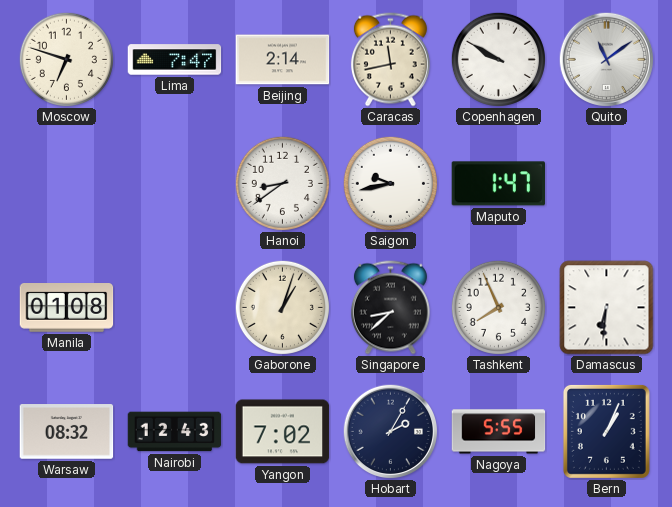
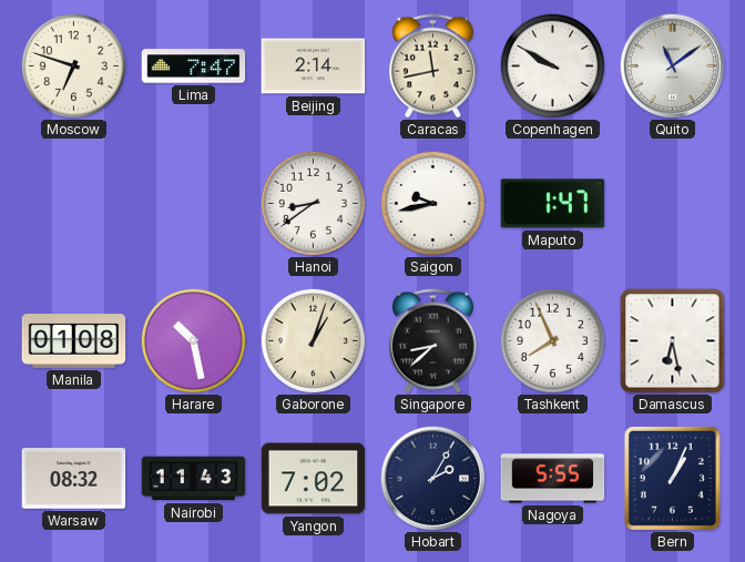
Harare: none -> 10:28 (193, 340)
Damascus: 6:31 -> 6:28 (673, 341)
Nairobi: 12:43 -> 11:43 (194, 479)
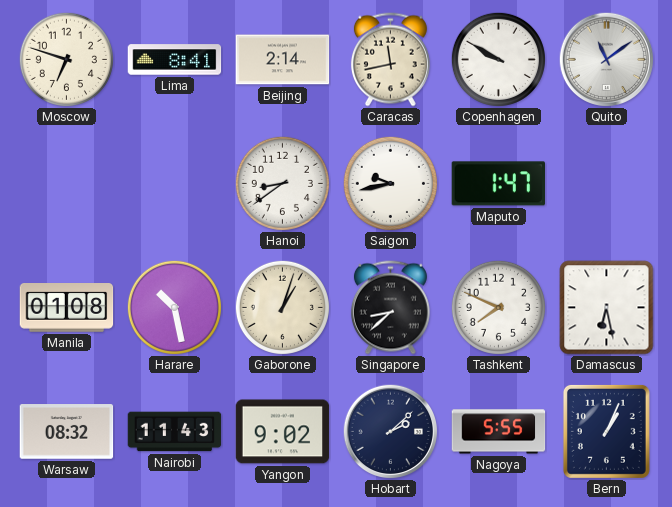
Lima: 7:47 -> 8:41 (175, 60)
Tashkent: 7:56 -> 7:49 (498, 307)
Yangon: 7:02 -> 9:02 (283, 432)
Hobart: 2:05 -> 2:08 (390, 431)
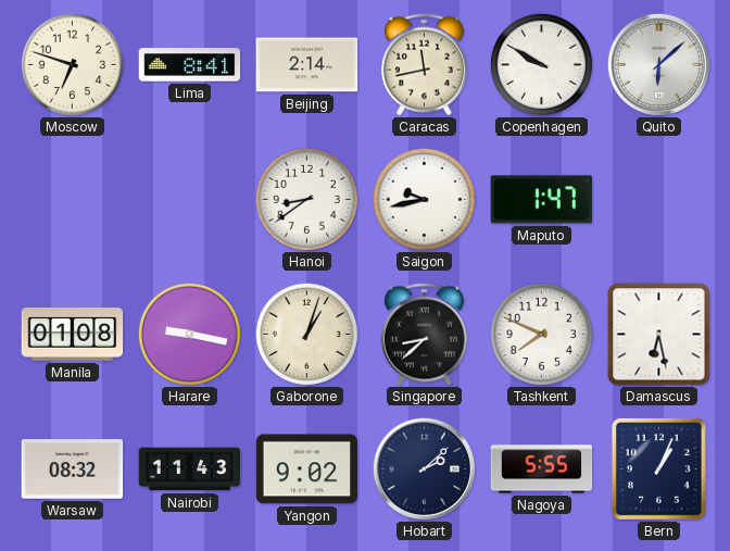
Quito: 11:09 -> 6:08 (658, 64)
Harare: 10:28 -> 9:17 (189, 334)
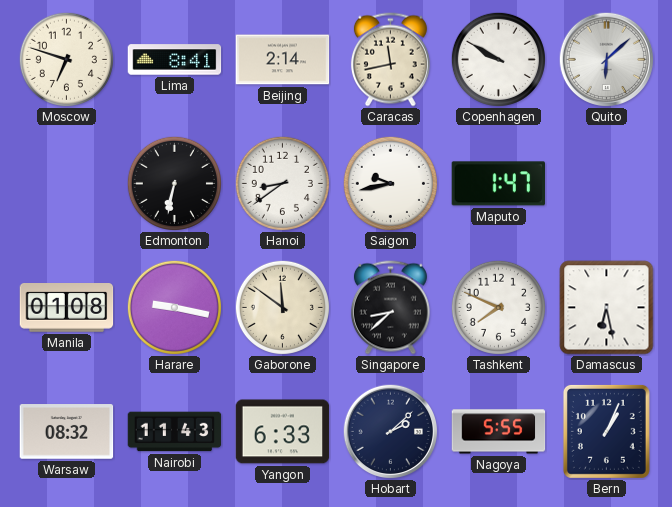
Edmonton: none -> 6:32 (174, 183)
Gaborone: 1:03 -> 11:51 (282, 307)
Yangon: 9:02 -> 6:33 (283, 432)
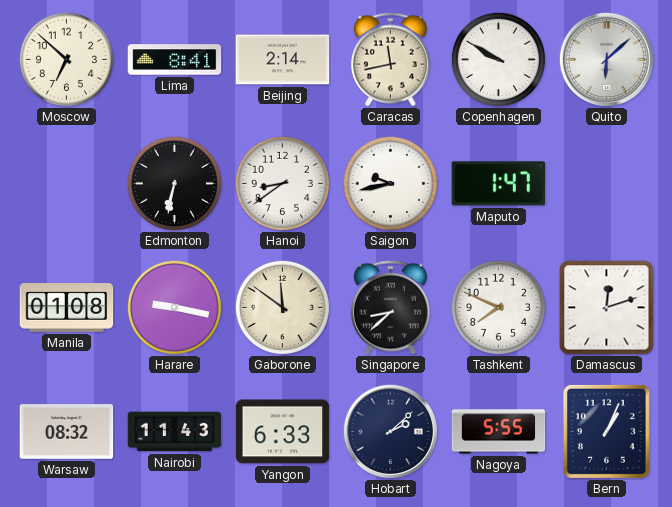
Moscow: 6:48 -> 6:52 (66, 59)
Damascus: 6:28 -> 12:12 (607, 308)
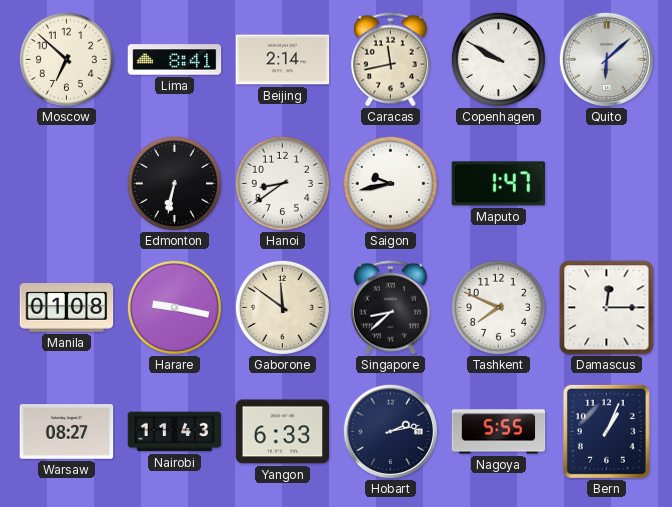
Damascus: 12:12 -> 12:15 (607, 308)
Warsaw: 08:32 -> 08:27 (67, 432)
Hobart: 2:08 -> 2:13 (390, 431)
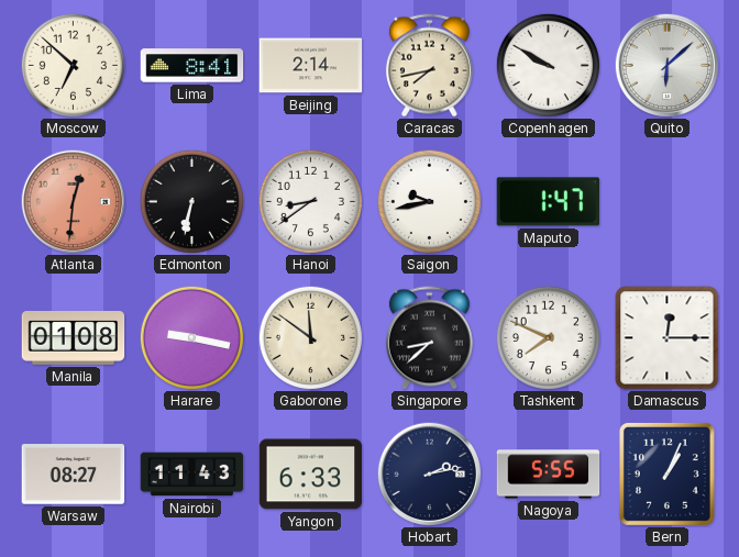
Caracas: 11:43 -> 7:43 (429, 66)
Atlanta: none -> 12:31 (73, 201)
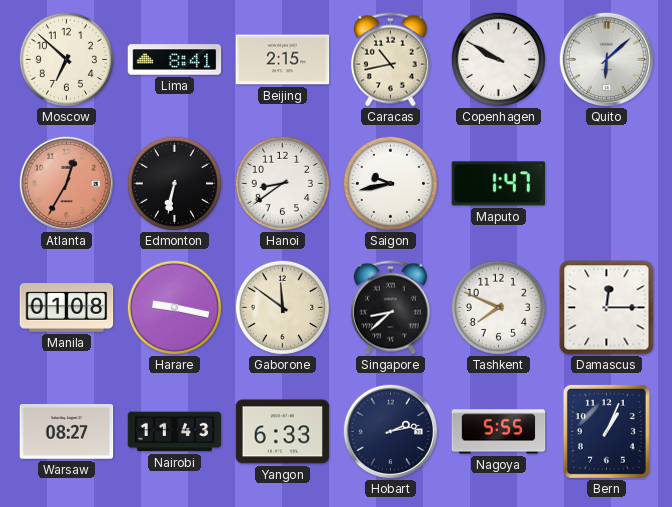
Beijing: 2:14 -> 2:15 (283, 60)
Caracas: 7:43 -> 10:43 (390, 60)
Atlanta: 12:31 -> 12:35 (66, 183)
